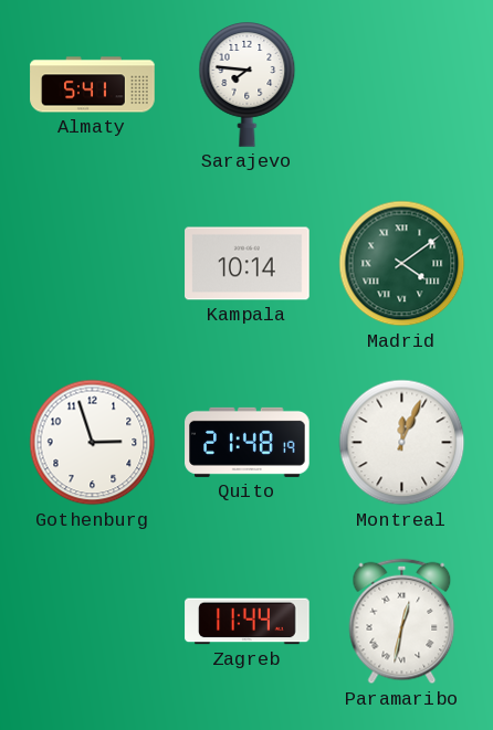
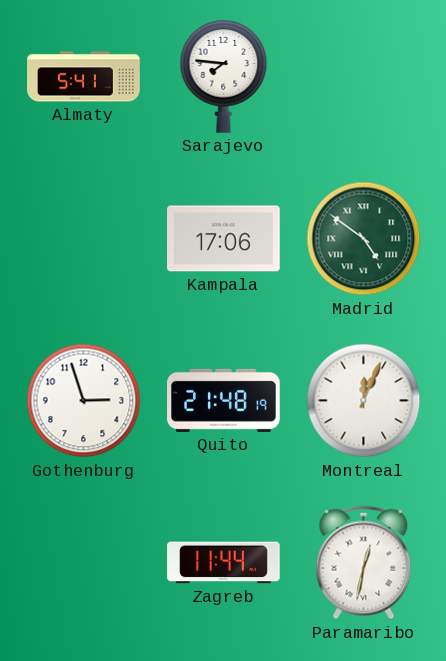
Kampala: 10:14 -> 17:06 (224, 239)
Madrid: 4:09 -> 4:51 (364, 239)
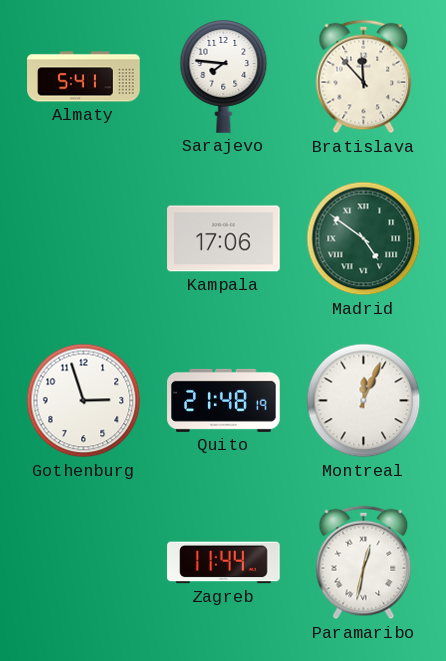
Bratislava: none -> 11:53 (364, 77)
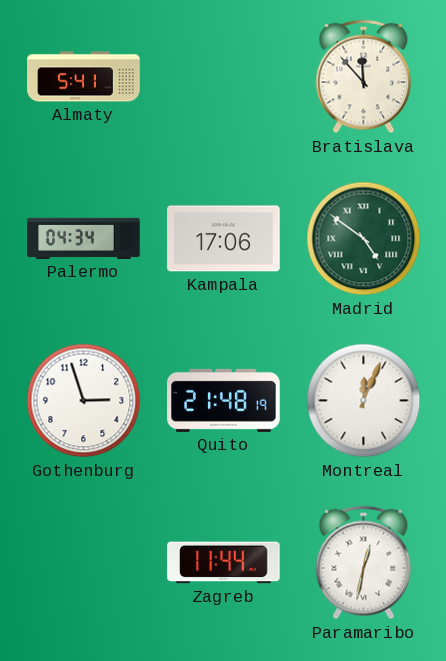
Sarajevo: 7:46 -> none (224, 77)
Palermo: none -> 04:34 (84, 238)
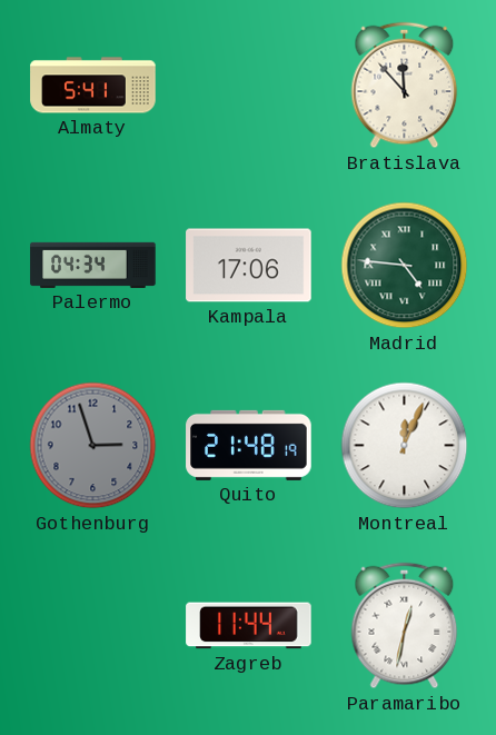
Madrid: 4:51 -> 4:46 (405, 266)
Gothenburg dial: white -> grey (93, 446)
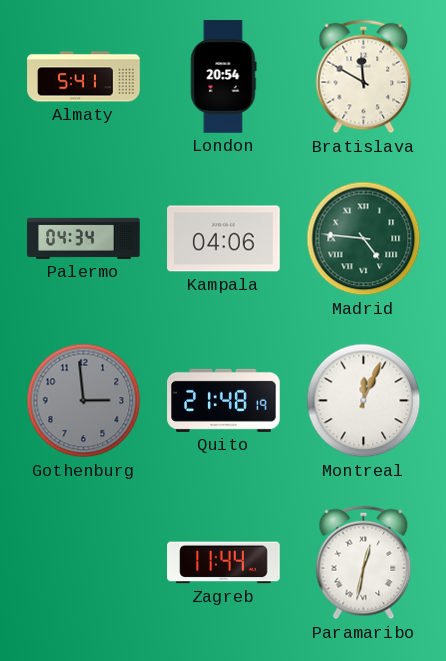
London: none -> 20:54 (224, 77)
Bratislava: 11:53 -> 11:50 (364, 77)
Kampala: 17:06 -> 04:06 (224, 239)
Gothenburg: 2:57 -> 2:59 (84, 401)
